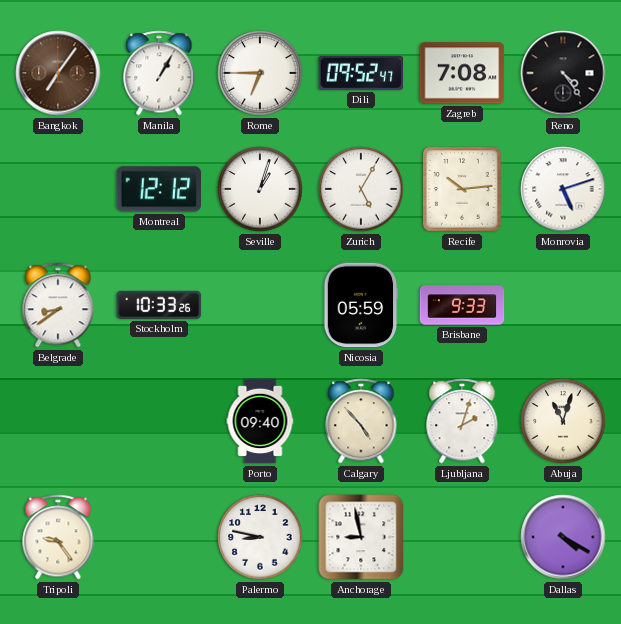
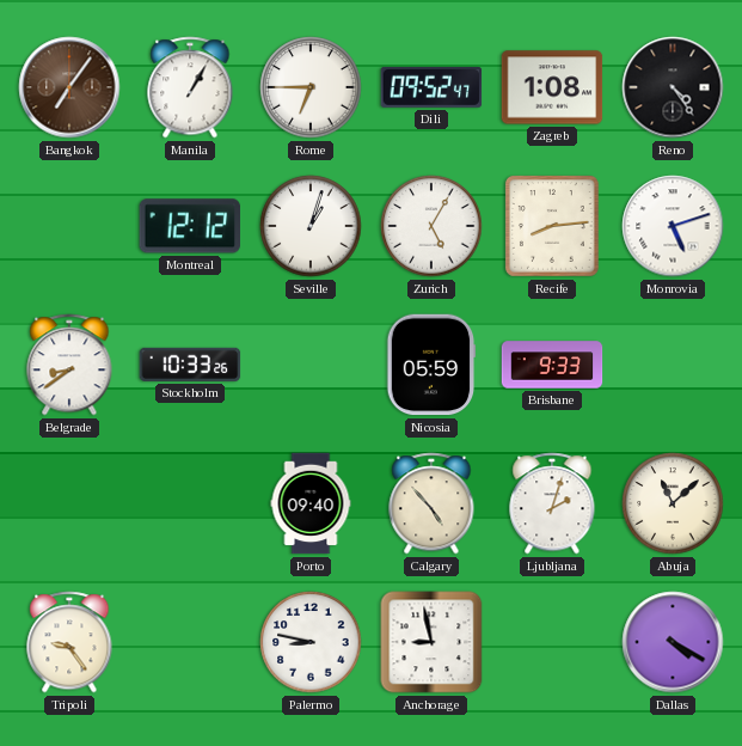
Zagreb: 7:08 -> 1:08 (552, 87)
Recife: 10:14 -> 8:14 (552, 227)
Abuja: 11:03 -> 11:08 (673, 503)
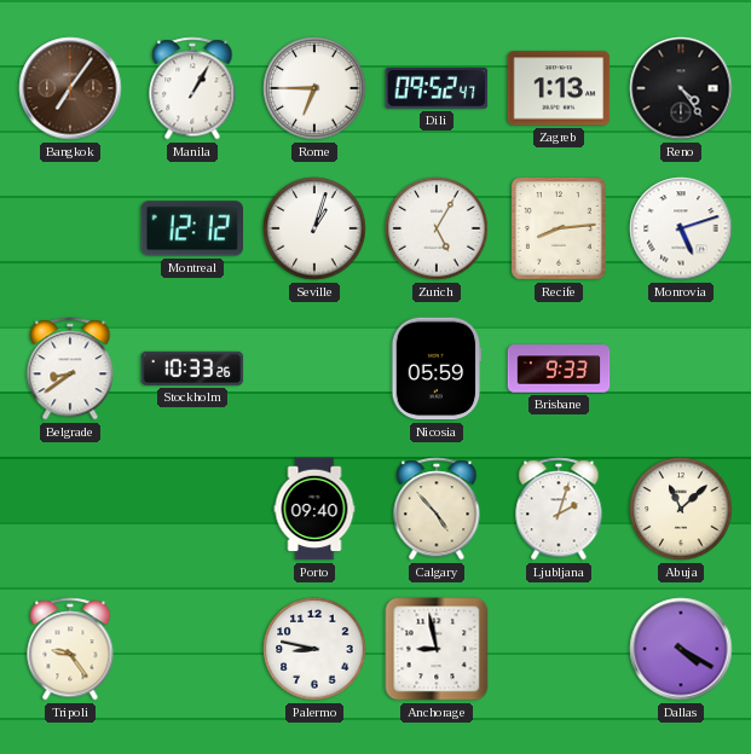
Zagreb: 1:08 -> 1:13 (559, 88)
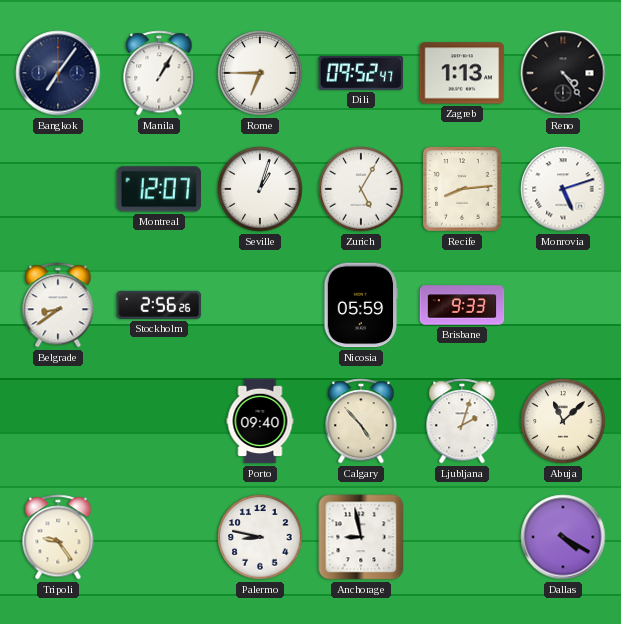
Bangkok dial: brown -> navy (58, 73)
Montreal: 12:12 -> 12:07 (158, 189)
Stockholm: 10:33 -> 2:56 (159, 305)
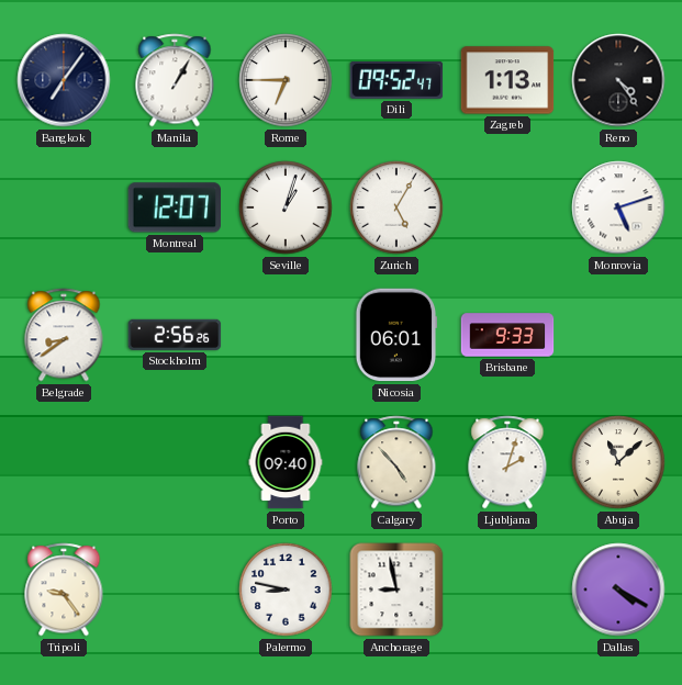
Recife: 8:14 -> none (462, 190)
Nicosia: 05:59 -> 06:01 (396, 335)
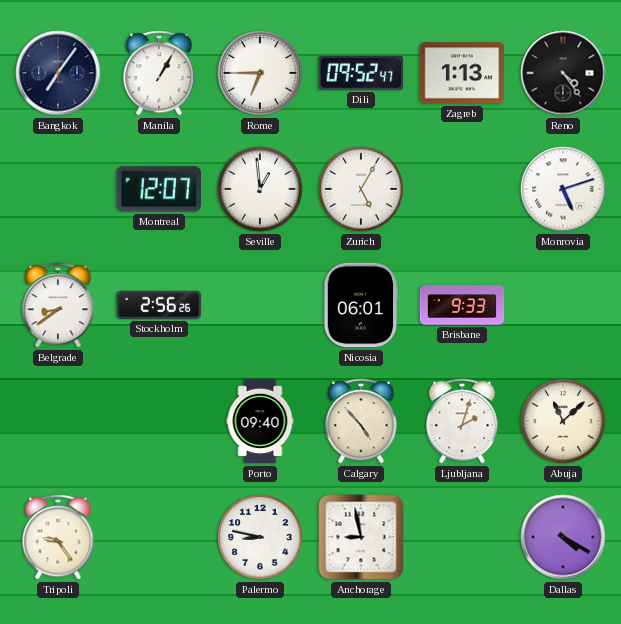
Seville: 1:03 -> 12:59 (260, 189)
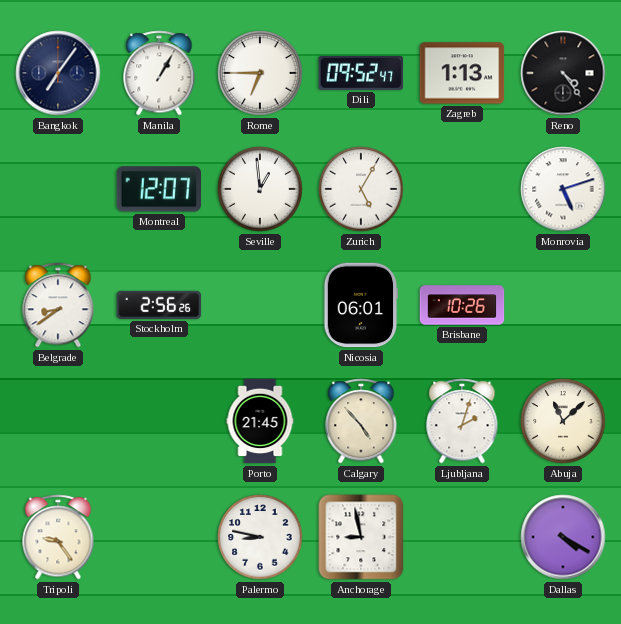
Brisbane: 9:33 -> 10:26 (462, 305)
Porto: 09:40 -> 21:45 (260, 421)
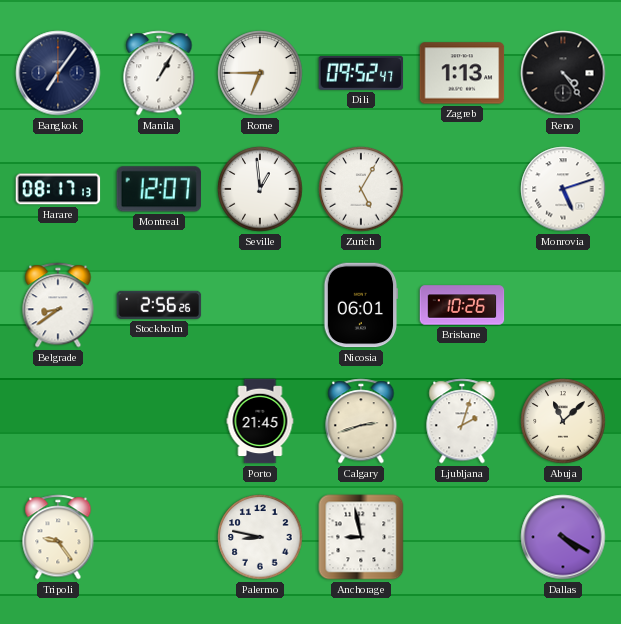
Harare: none -> 08:17 (58, 189)
Calgary: 4:53 -> 2:42 (361, 421)
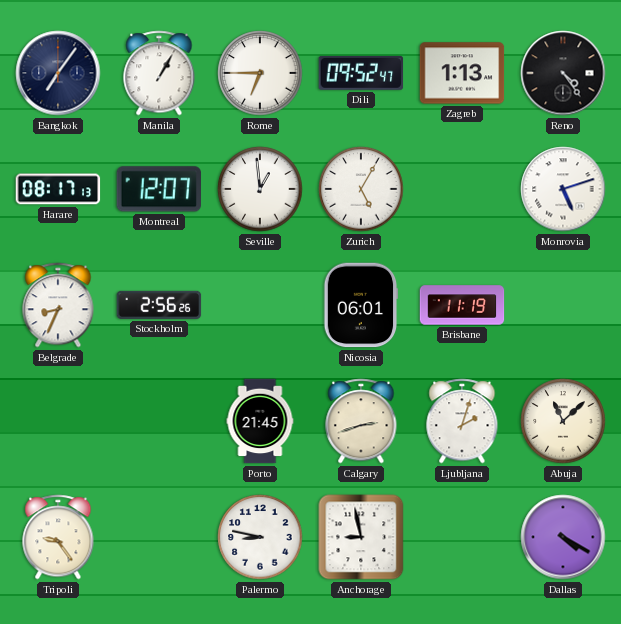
Belgrade: 8:39 -> 8:34 (58, 305)
Brisbane: 10:26 -> 11:19 (462, 305)
